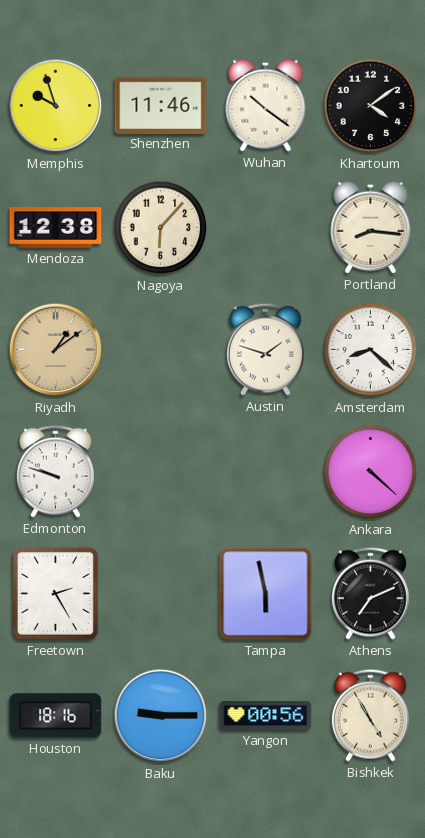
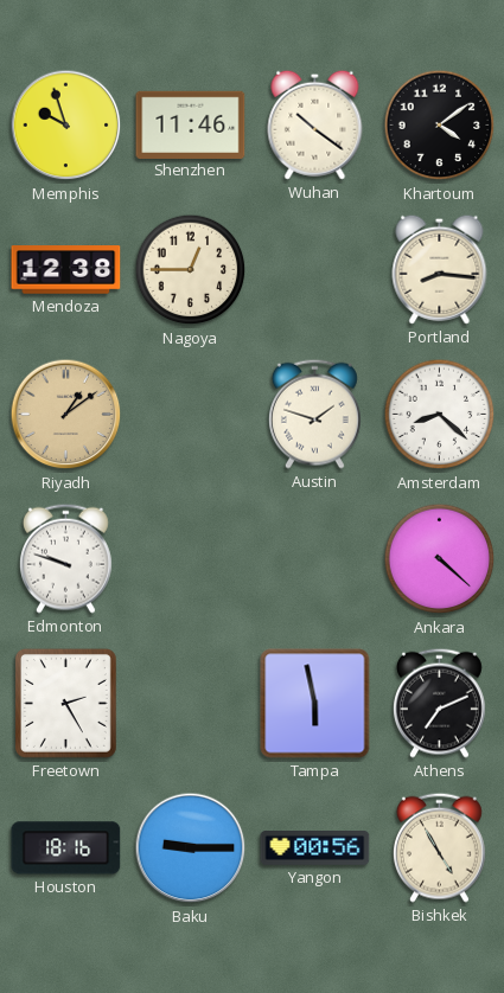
Nagoya: 6:07 -> 12:45 (191, 270)
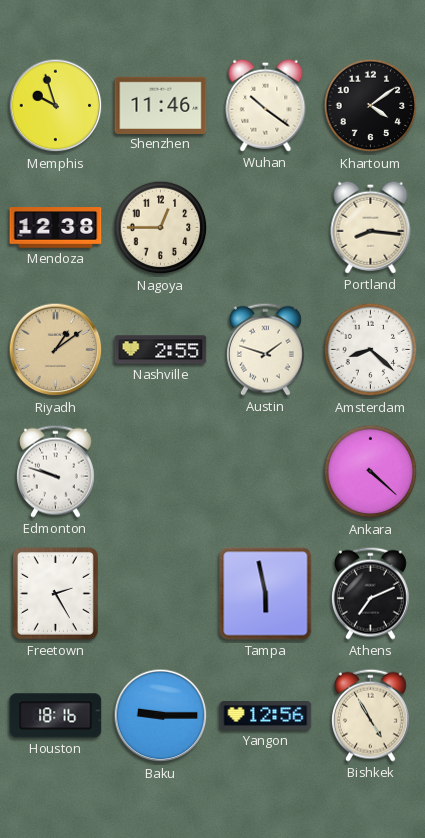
Nashville: none -> 2:55 (161, 350)
Yangon: 00:56 -> 12:56 (266, 716)
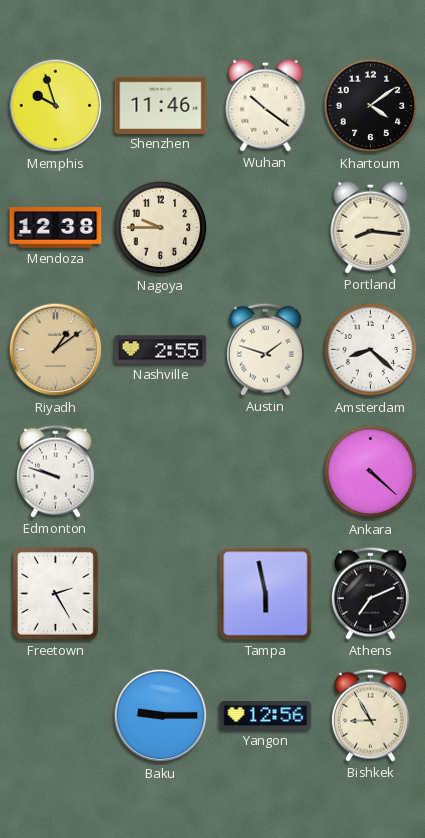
Nagoya: 12:45 -> 9:45 (161, 228)
Houston: 18:16 -> none (56, 716)
Bishkek: 4:55 -> 8:55 (370, 715)
